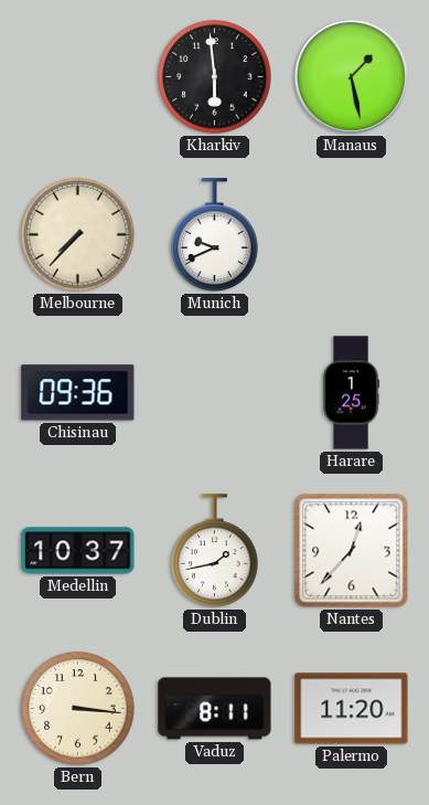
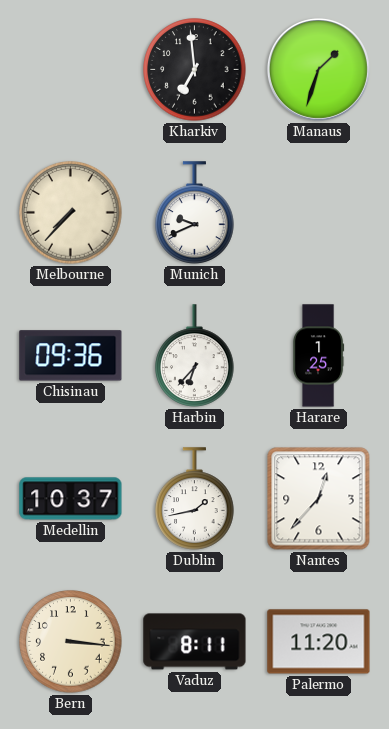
Kharkiv: 5:59 -> 6:59 (195, 70)
Manaus: 1:28 -> 1:33 (318, 69)
Harbin: none -> 6:37 (195, 356)
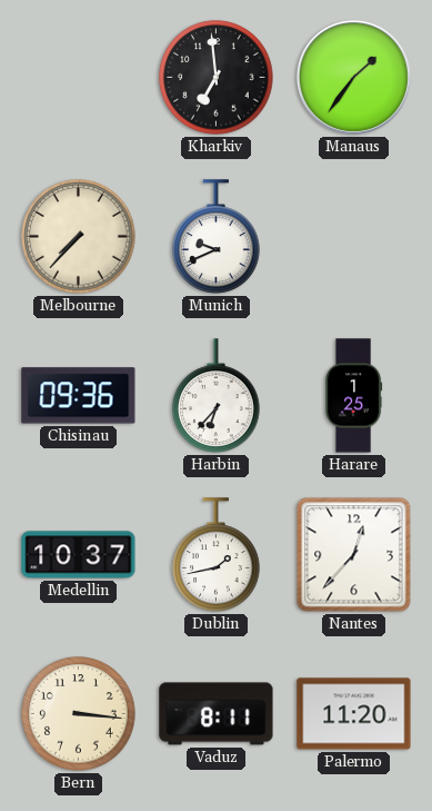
Manaus: 1:33 -> 1:36 (353, 77)
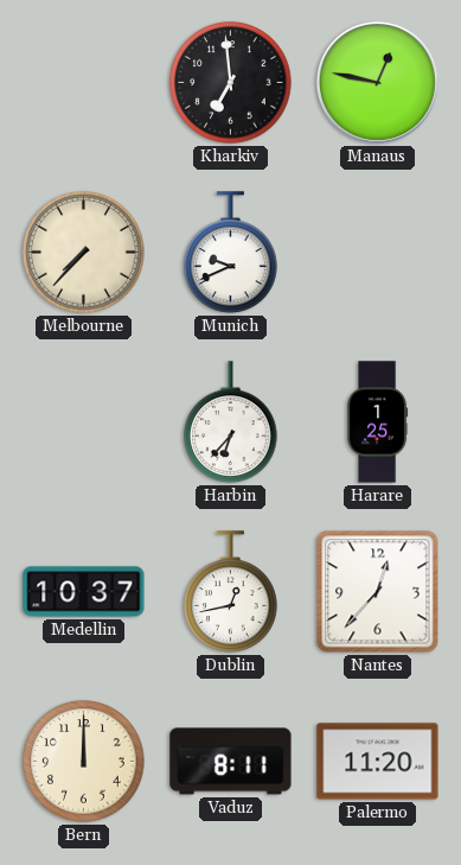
Manaus: 1:36 -> 12:47 (377, 82)
Chisinau: 09:36 -> none (79, 396)
Dublin: 1:43 -> 12:43 (231, 592)
Bern: 3:16 -> 12:00 (84, 762)
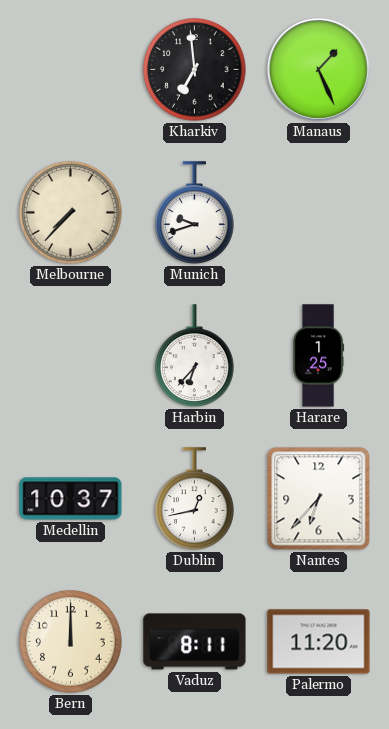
Manaus: 12:47 -> 1:26 (318, 69)
Munich: 9:41 -> 9:42 (195, 213)
Nantes: 12:37 -> 6:37 (319, 499)
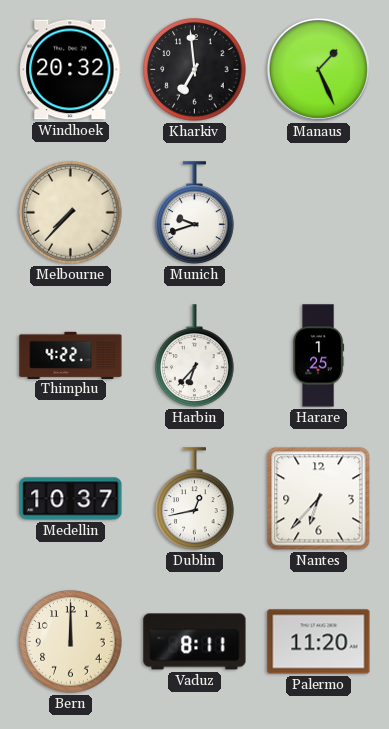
Windhoek: none -> 20:32 (71, 70)
Thimphu: none -> 4:22 (71, 355)
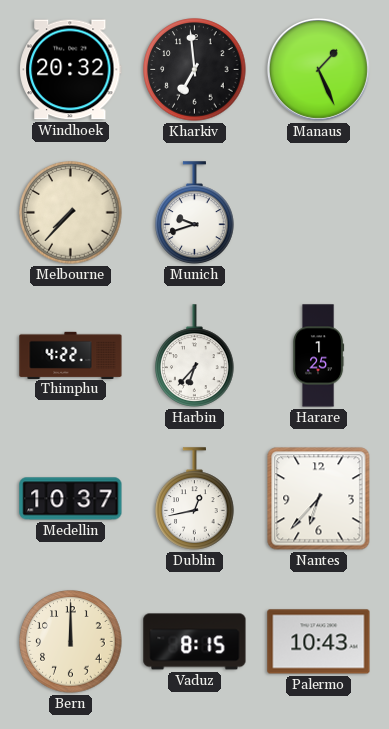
Vaduz: 8:11 -> 8:15 (195, 642)
Palermo: 11:20 -> 10:43 (319, 642)
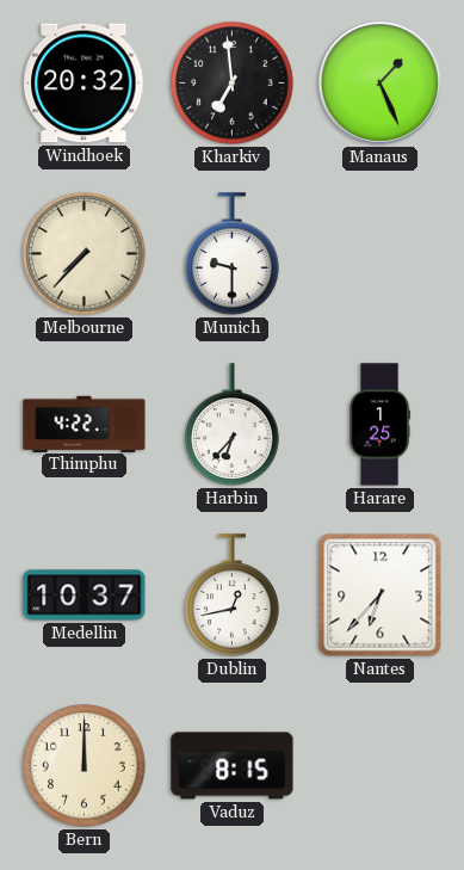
Munich: 9:42 -> 9:30 (233, 254)
Palermo: 10:43 -> none (319, 642)
